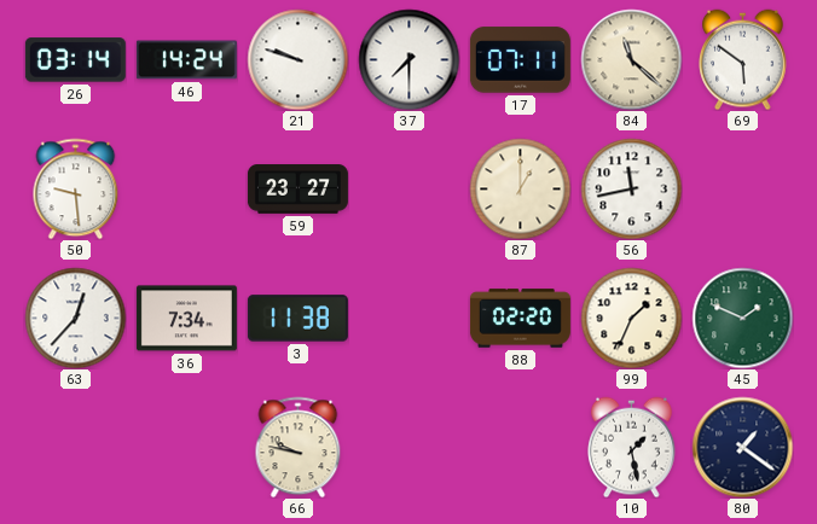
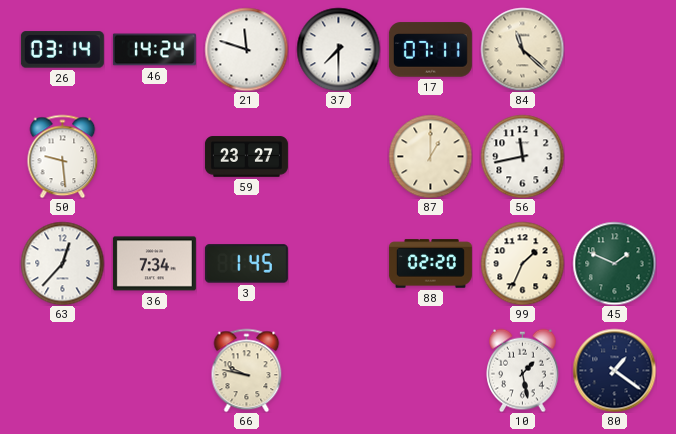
21: 9:48 -> 11:48 (246, 49)
69: 5:51 -> none (743, 59)
3: 11:38 -> 1:45 (246, 264)
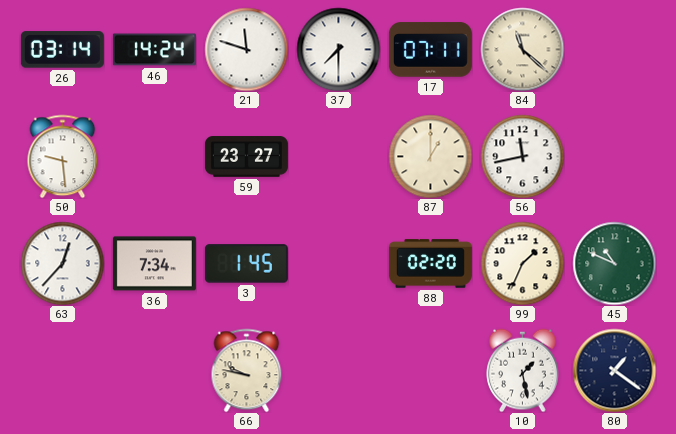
45: 1:49 -> 10:49 (614, 263)
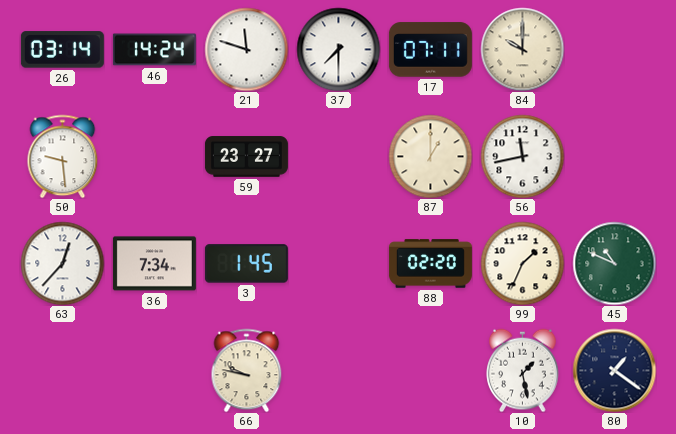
84: 11:22 -> 10:00 (522, 49)
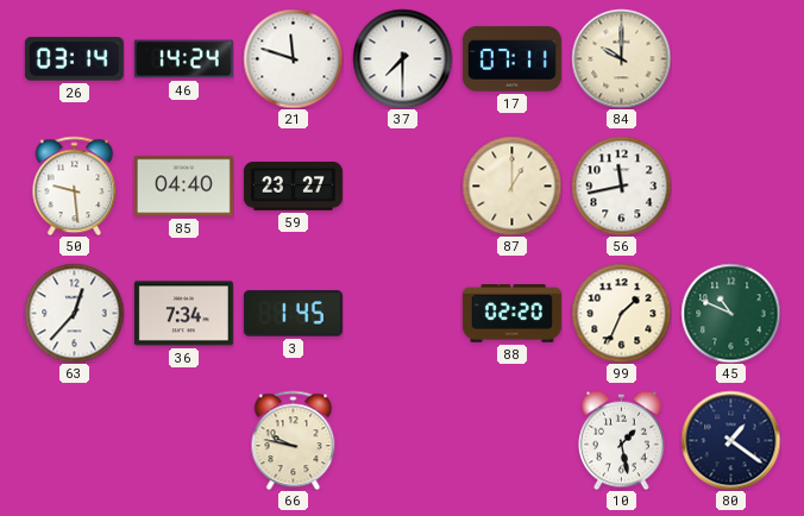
85: none -> 04:40 (183, 187)
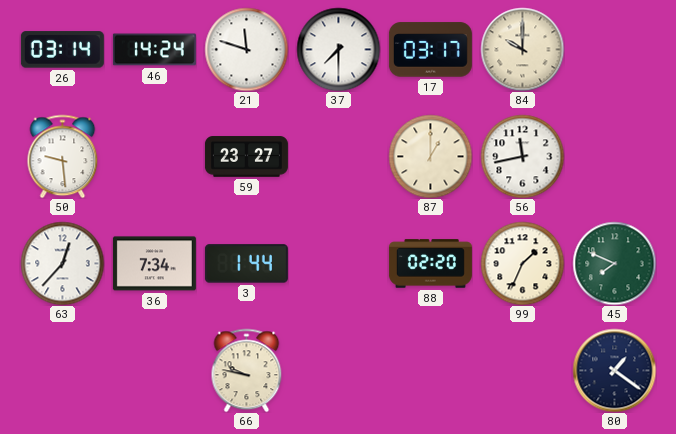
17: 07:11 -> 03:17 (430, 50)
85: 04:40 -> none (183, 187)
3: 1:45 -> 1:44 (246, 264)
45: 10:49 -> 7:49 (614, 263)
10: 1:28 -> none (622, 440)
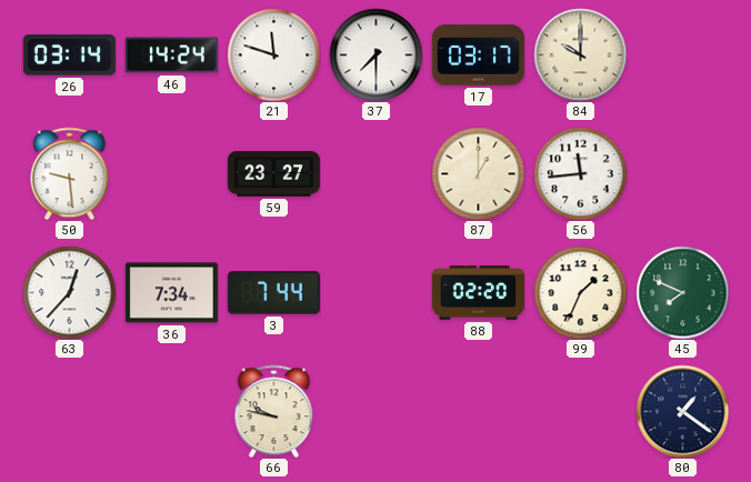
56: 11:43 -> 11:44 (580, 173)
3: 1:44 -> 7:44 (273, 293)
